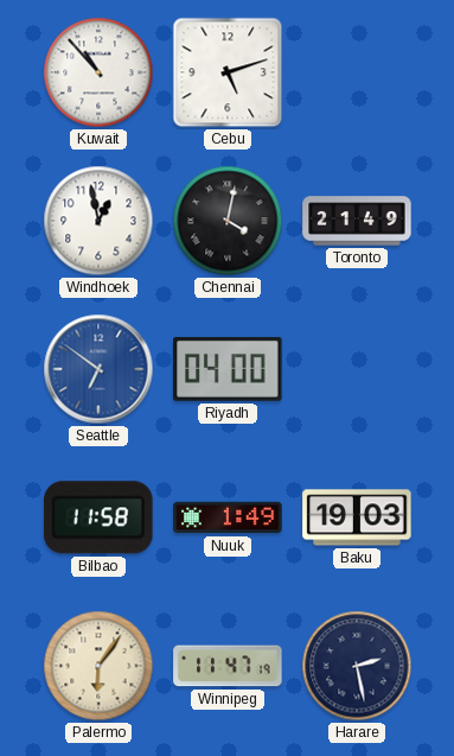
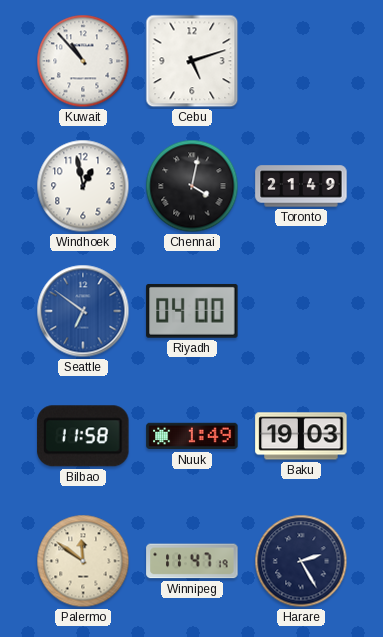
Palermo: 6:06 -> 11:51 (83, 561)
Harare: 2:28 -> 2:25 (301, 561)
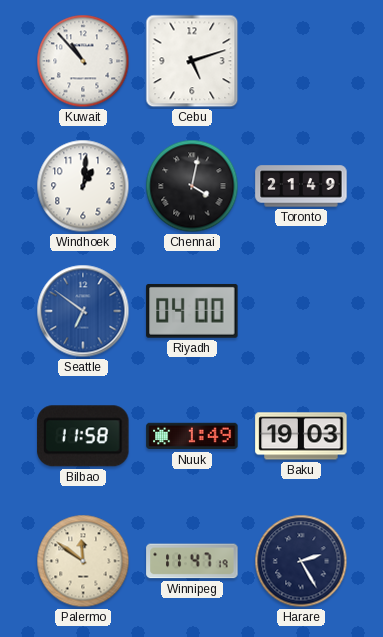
Windhoek: 12:58 -> 1:01 (83, 186)
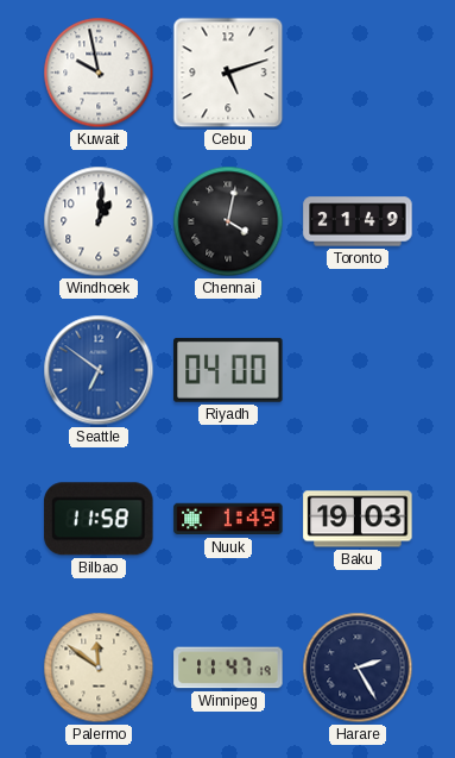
Kuwait: 10:53 -> 9:58 (99, 73)
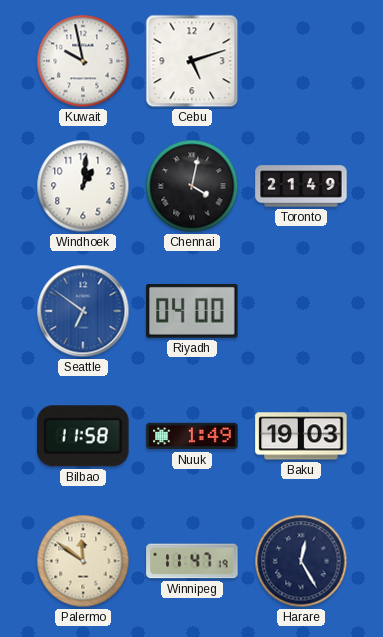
Harare: 2:25 -> 12:25 (301, 561)
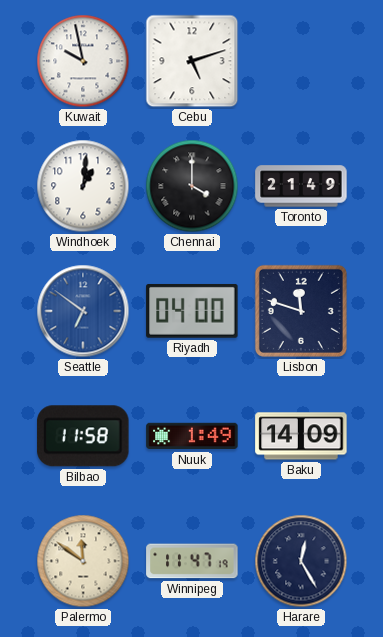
Chennai: 4:02 -> 4:00 (192, 186)
Lisbon: none -> 11:48 (301, 311)
Baku: 19:03 -> 14:09 (301, 436)
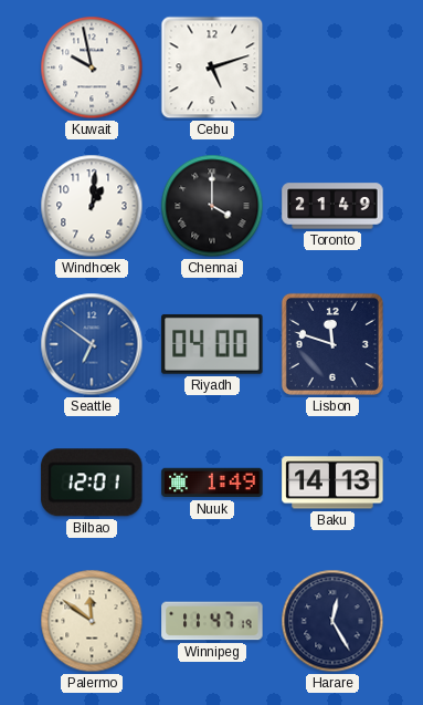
Bilbao: 11:58 -> 12:01 (92, 483)
Baku: 14:09 -> 14:13 (332, 483)
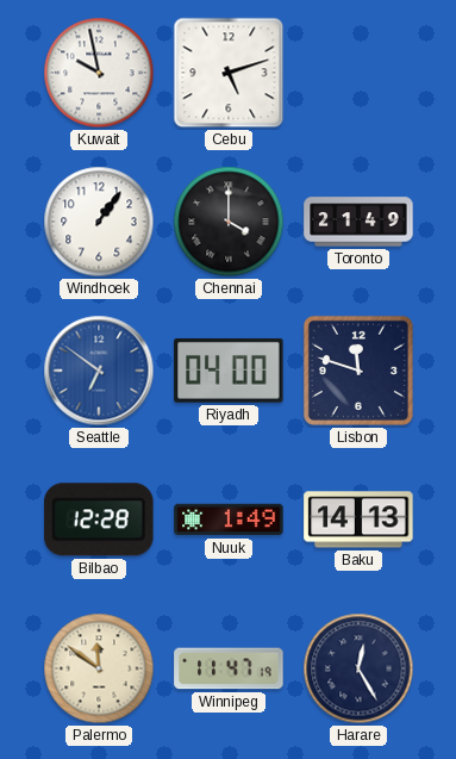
Windhoek: 1:01 -> 1:06 (99, 222)
Bilbao: 12:01 -> 12:28 (99, 520)
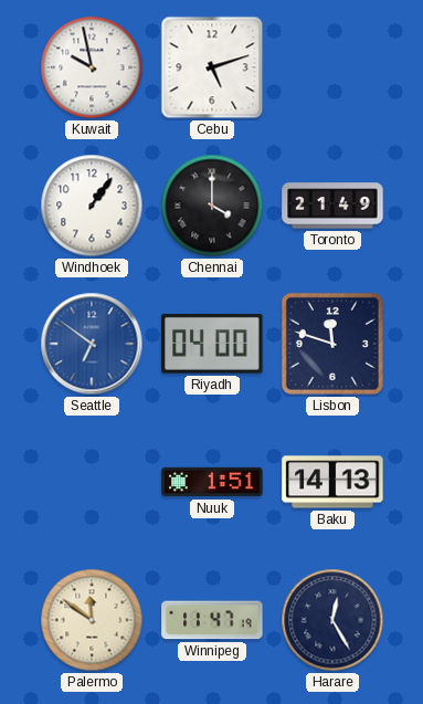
Bilbao: 12:28 -> none (99, 520)
Nuuk: 1:49 -> 1:51 (212, 482)
